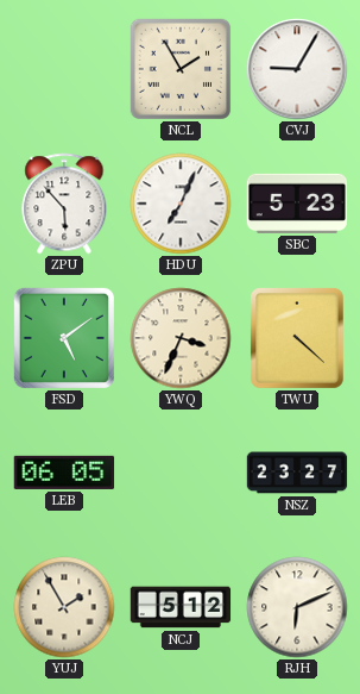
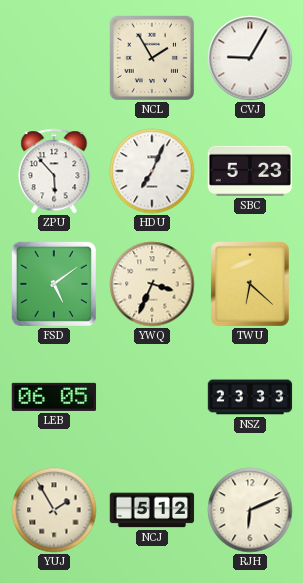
TWU: 4:22 -> 6:22 (251, 285)
NSZ: 23:27 -> 23:33 (250, 397)
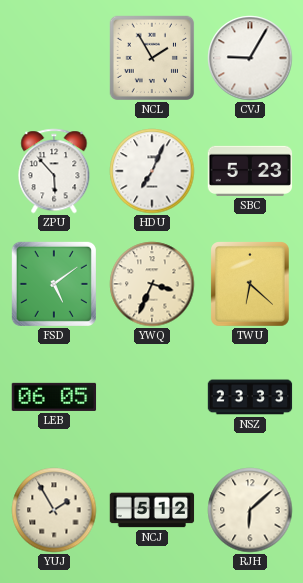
RJH: 6:11 -> 6:08 (250, 510)
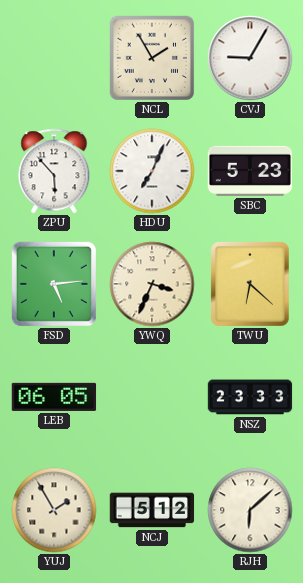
FSD: 5:09 -> 5:14 (54, 284)
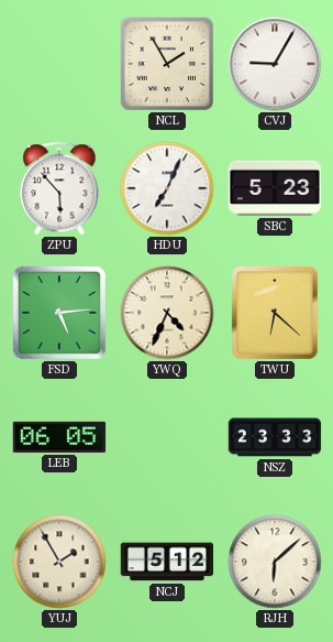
YWQ: 3:34 -> 4:34 (167, 313)
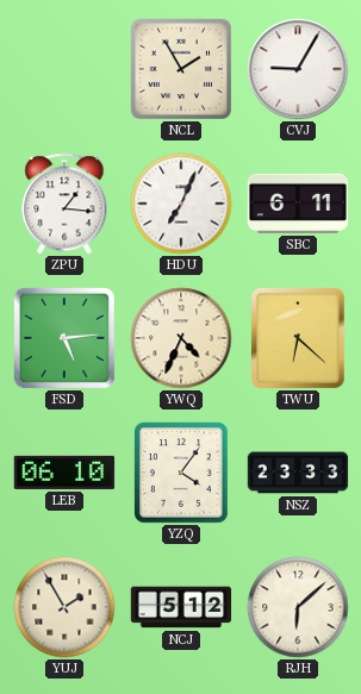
ZPU: 5:53 -> 1:16 (64, 204)
SBC: 5:23 -> 6:11 (298, 204)
LEB: 06:05 -> 06:10 (64, 473)
YZQ: none -> 4:06 (181, 473)
